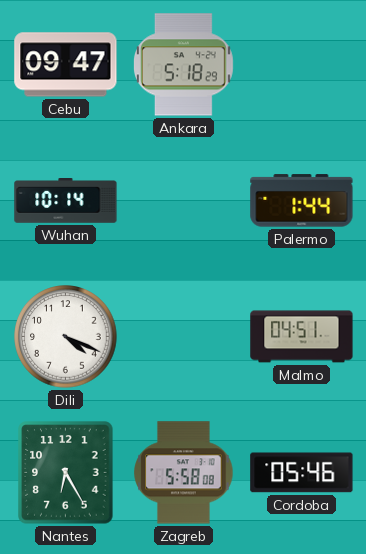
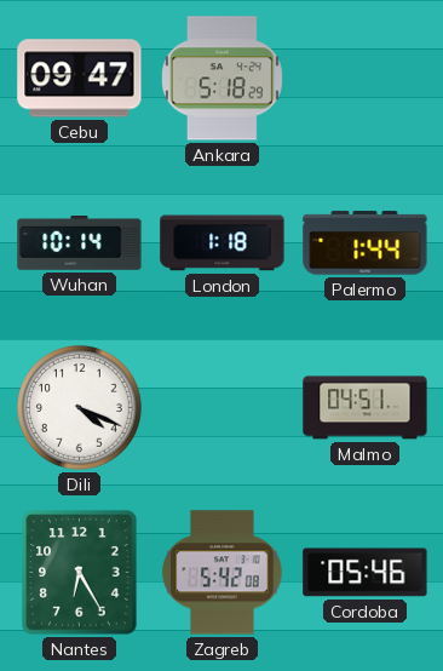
London: none -> 1:18 (223, 243)
Zagreb: 5:58 -> 5:42 (223, 573)
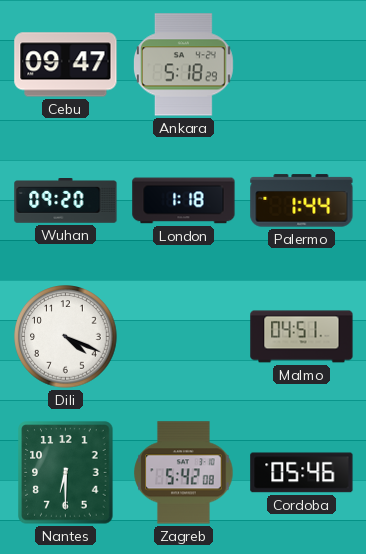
Wuhan: 10:14 -> 09:20 (66, 201)
Nantes: 6:25 -> 6:30 (66, 473)
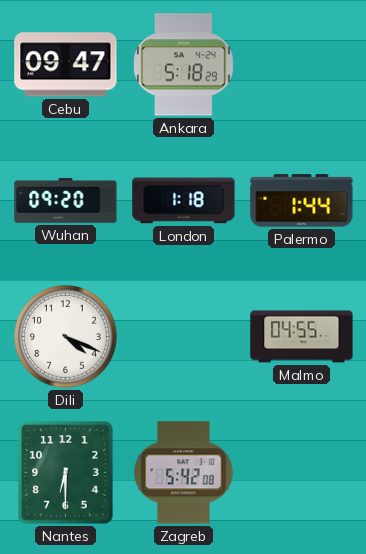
Malmo: 04:51 -> 04:55 (302, 337)
Cordoba: 05:46 -> none (302, 473)
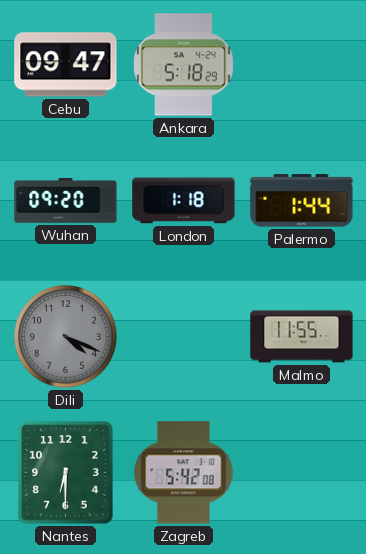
Dili dial: white -> grey (66, 337)
Malmo: 04:55 -> 11:55 (302, 337)
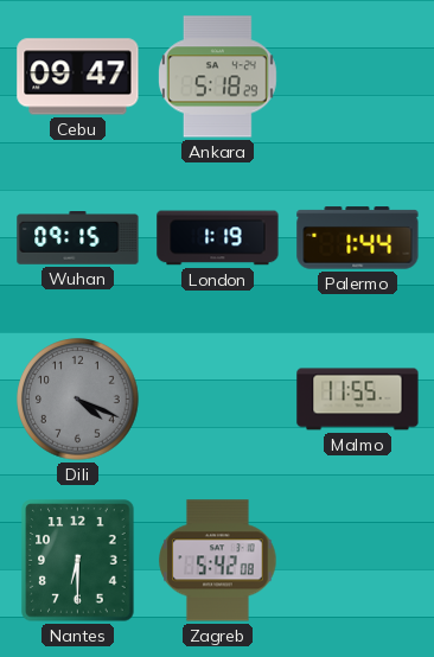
Wuhan: 09:20 -> 09:15 (78, 238)
London: 1:18 -> 1:19 (218, 238)
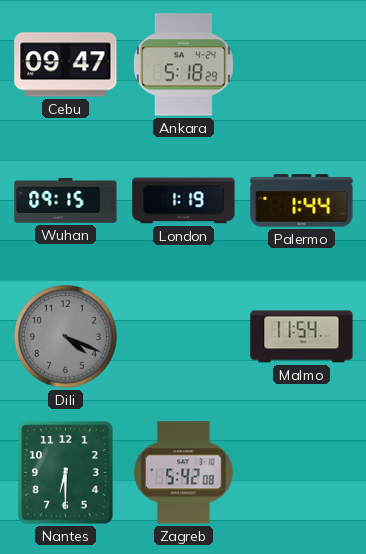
Malmo: 11:55 -> 11:54 (302, 337)
